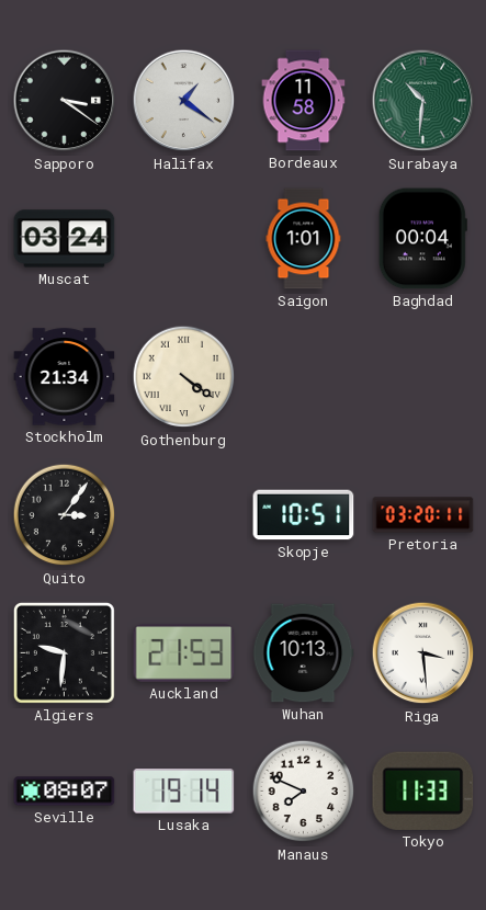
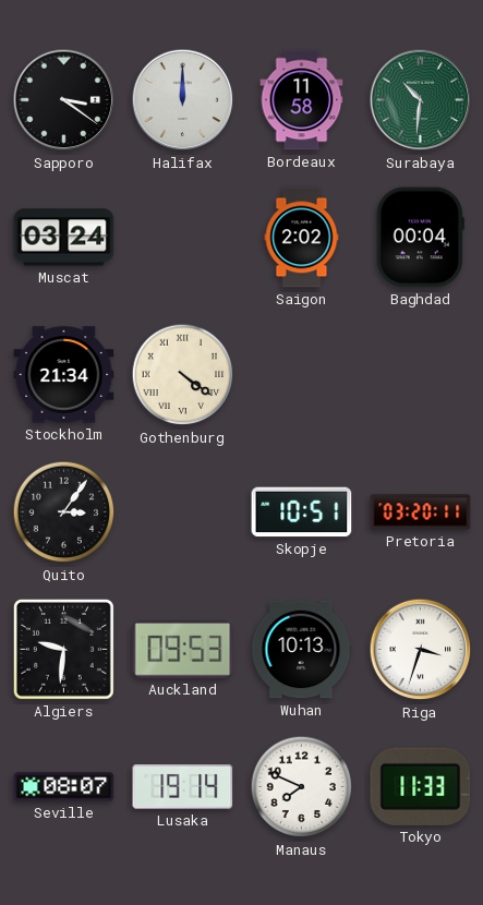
Halifax: 1:21 -> 12:00 (183, 100)
Saigon: 1:01 -> 2:02 (302, 238)
Auckland: 21:53 -> 09:53 (183, 650)
Riga: 3:29 -> 3:33 (421, 650)
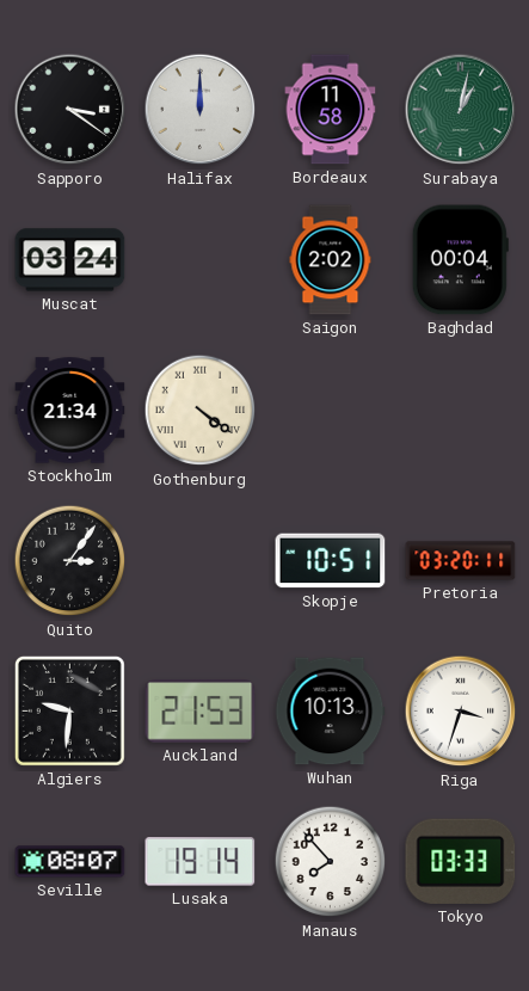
Surabaya: 10:31 -> 1:02 (461, 110)
Auckland: 09:53 -> 21:53 (201, 712)
Manaus: 7:49 -> 7:53 (331, 862)
Tokyo: 11:33 -> 03:33 (461, 861)
